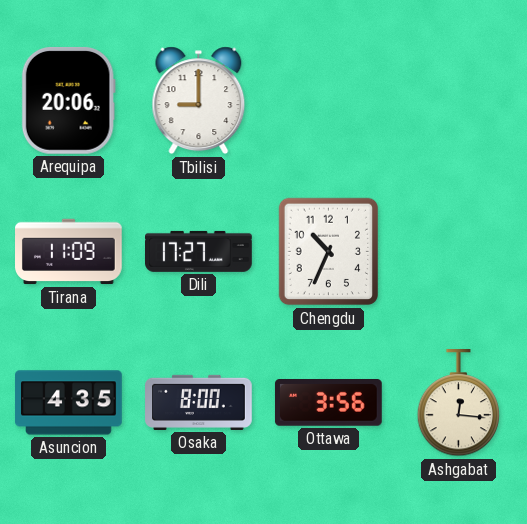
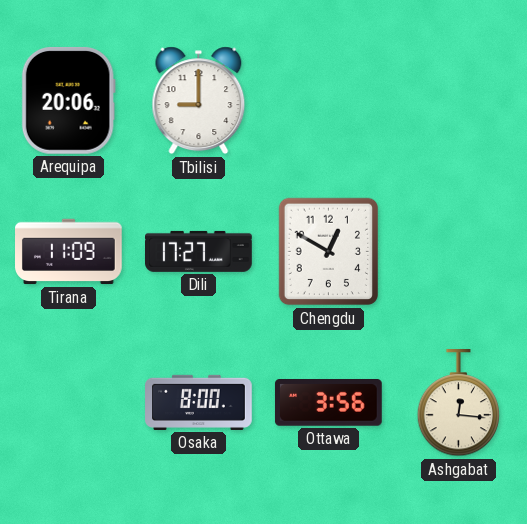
Chengdu: 10:34 -> 12:50 (329, 252)
Asuncion: 4:35 -> none (69, 403)
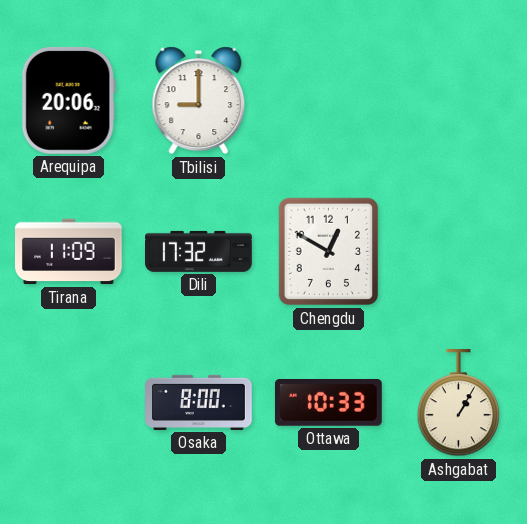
Dili: 17:27 -> 17:32 (199, 251)
Ottawa: 3:56 -> 10:33 (329, 403)
Ashgabat: 12:16 -> 1:05 (459, 404)
